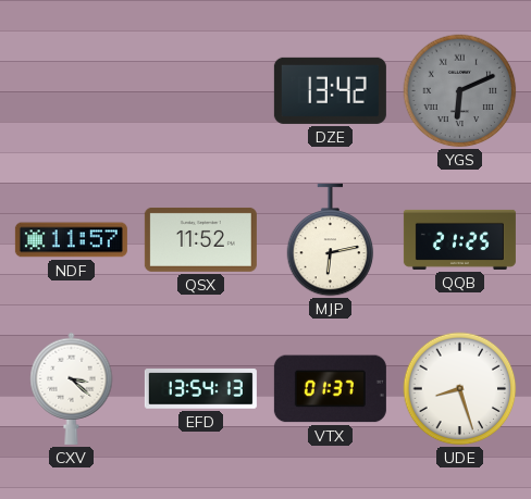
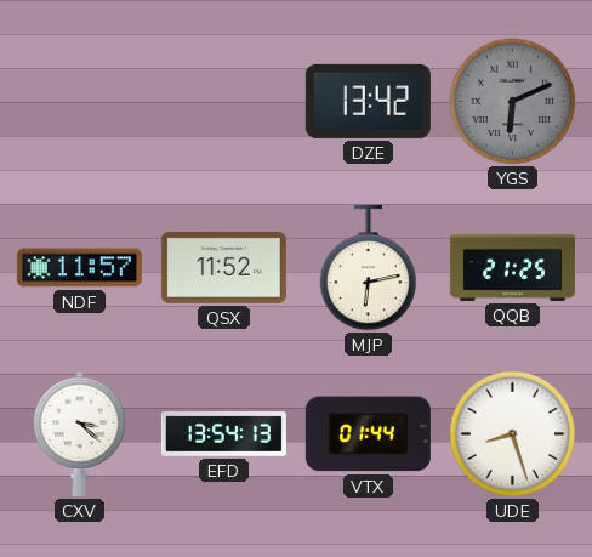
VTX: 01:37 -> 01:44 (368, 434)
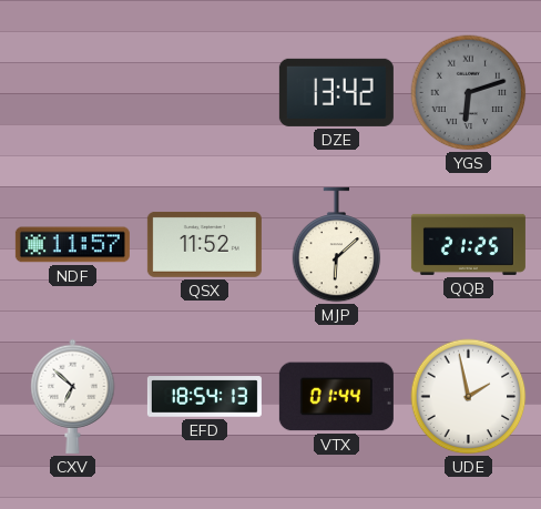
YGS: 6:11 -> 6:12 (469, 93)
MJP: 6:13 -> 6:08 (337, 245)
CXV: 3:22 -> 6:52 (73, 396)
EFD: 13:54 -> 18:54 (204, 397)
UDE: 8:27 -> 1:58 (469, 397)
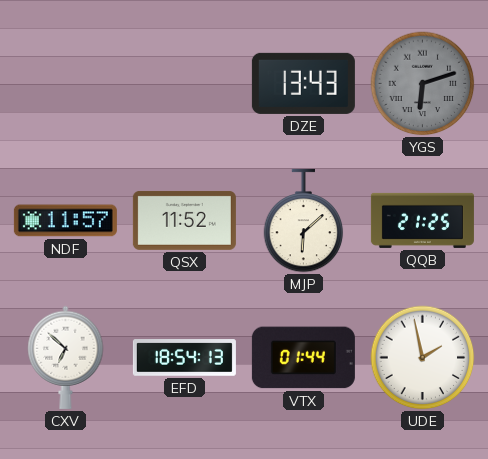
DZE: 13:42 -> 13:43 (303, 83)
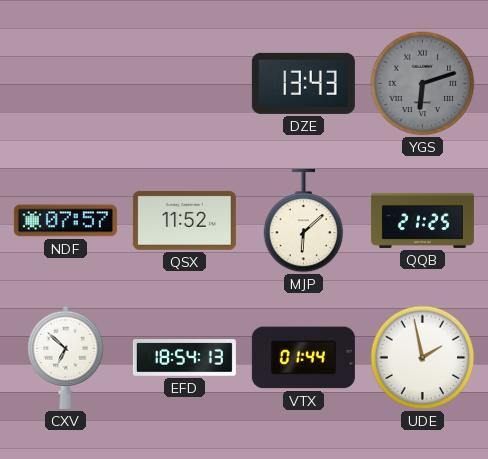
NDF: 11:57 -> 07:57 (65, 221)
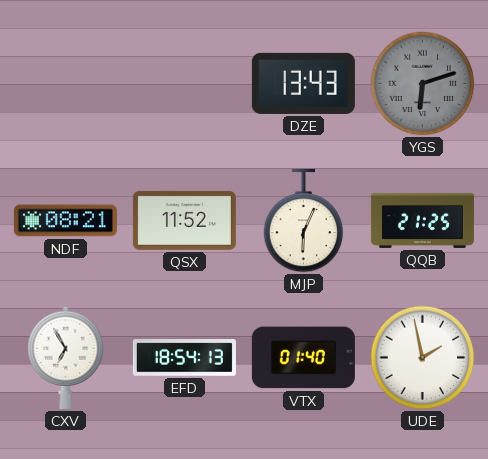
NDF: 07:57 -> 08:21 (65, 221)
MJP: 6:08 -> 6:04 (304, 221)
CXV: 6:52 -> 6:55 (66, 357)
VTX: 01:44 -> 01:40 (303, 358)
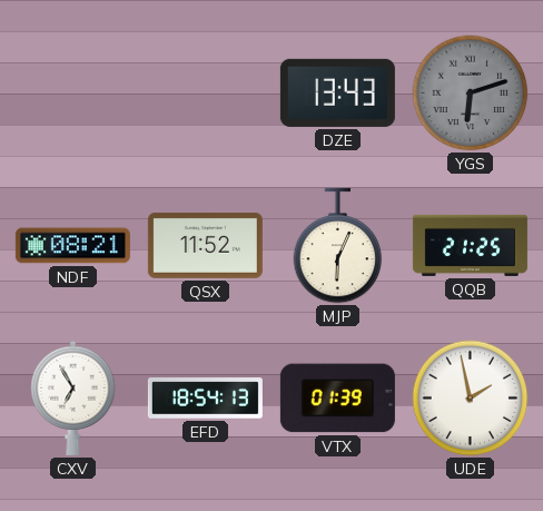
VTX: 01:40 -> 01:39 (337, 399)
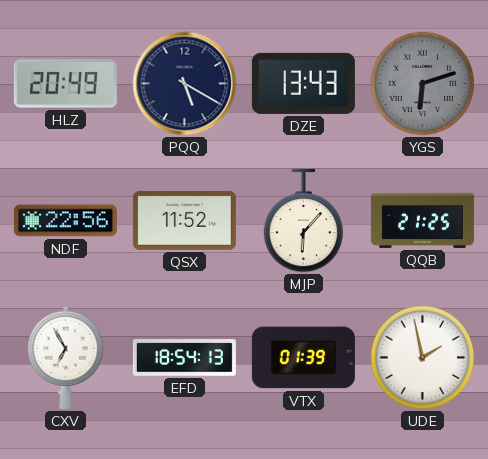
HLZ: none -> 20:49 (65, 84)
PQQ: none -> 5:20 (185, 84)
NDF: 08:21 -> 22:56 (65, 221)
MJP: 6:04 -> 6:07 (304, 221)
